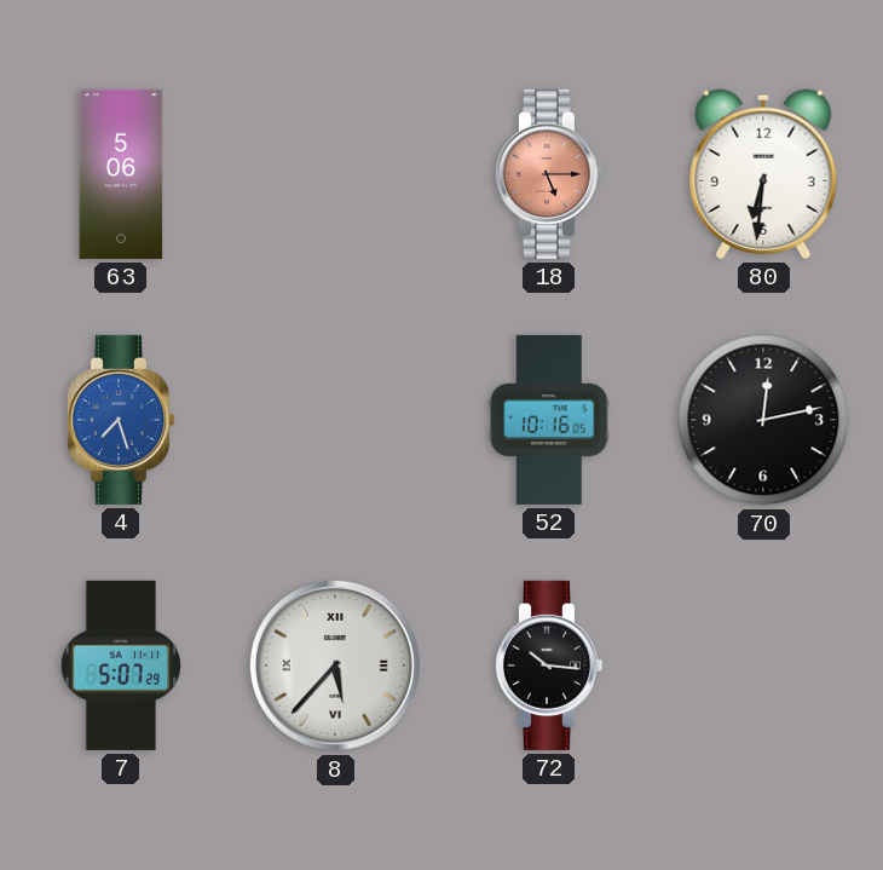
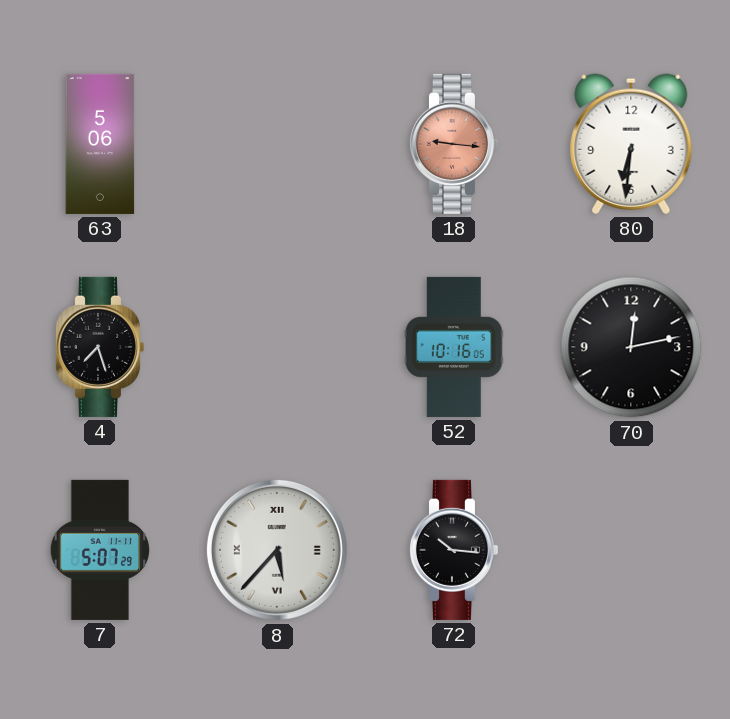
18: 5:15 -> 9:16 (453, 144)
4 dial: blue -> black (99, 347)
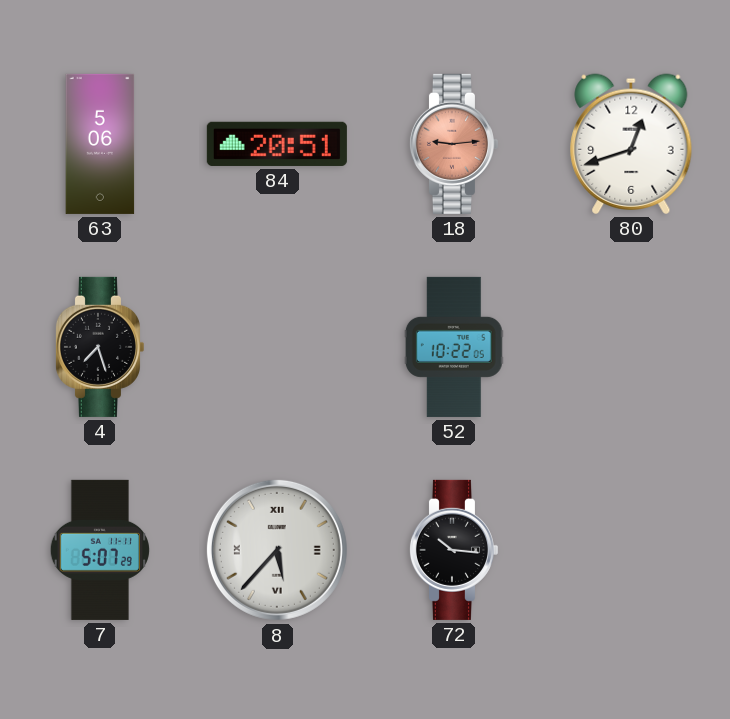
84: none -> 20:51 (277, 144)
18: 9:16 -> 9:14 (453, 144)
80: 6:31 -> 12:42 (631, 144)
52: 10:16 -> 10:22 (454, 347)
70: 12:13 -> none (631, 347)
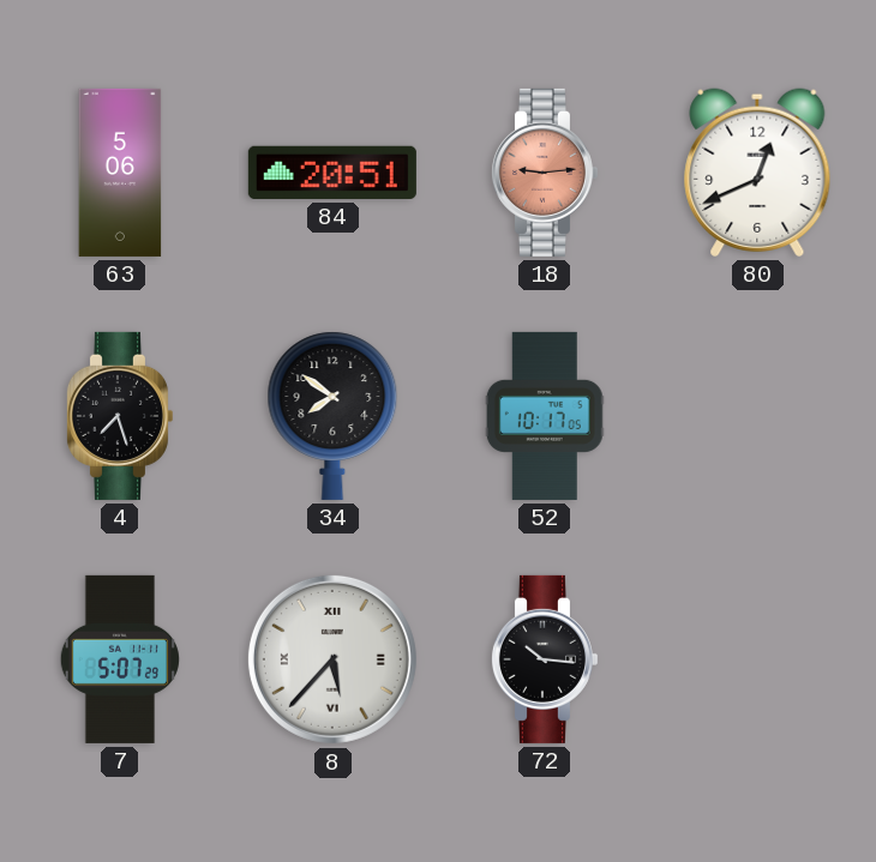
80: 12:42 -> 12:41 (757, 173)
34: none -> 7:51 (332, 416)
52: 10:22 -> 10:17 (545, 416)
